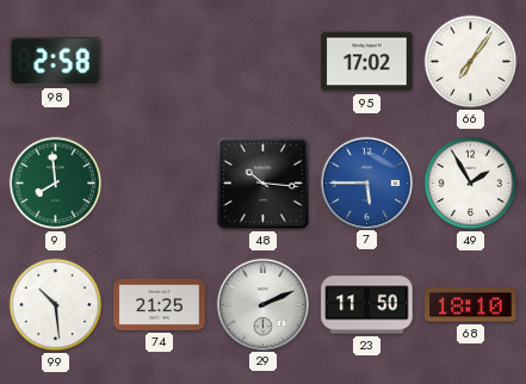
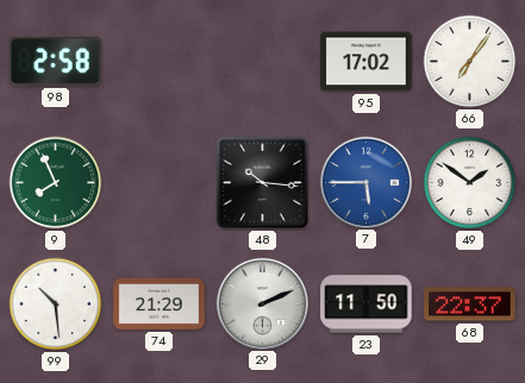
9: 7:59 -> 7:56 (56, 183)
49: 1:55 -> 1:51 (470, 183)
74: 21:25 -> 21:29 (160, 303)
68: 18:10 -> 22:37 (470, 304)
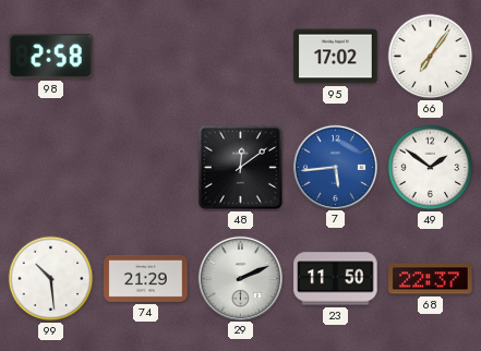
9: 7:56 -> none (56, 183)
48: 10:16 -> 12:09 (240, 167)
7: 5:45 -> 5:44 (335, 167)
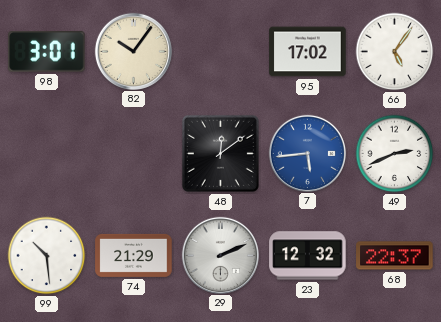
98: 2:58 -> 3:01 (47, 52)
82: none -> 10:06 (133, 51)
66: 7:06 -> 5:06 (395, 52)
49: 1:51 -> 2:41 (395, 154)
23: 11:50 -> 12:32 (308, 256)
